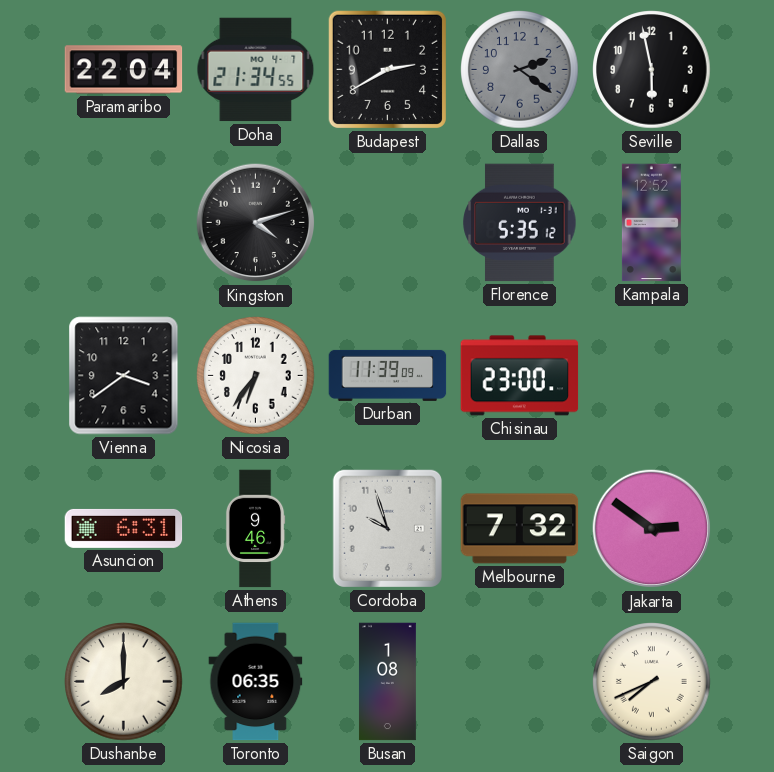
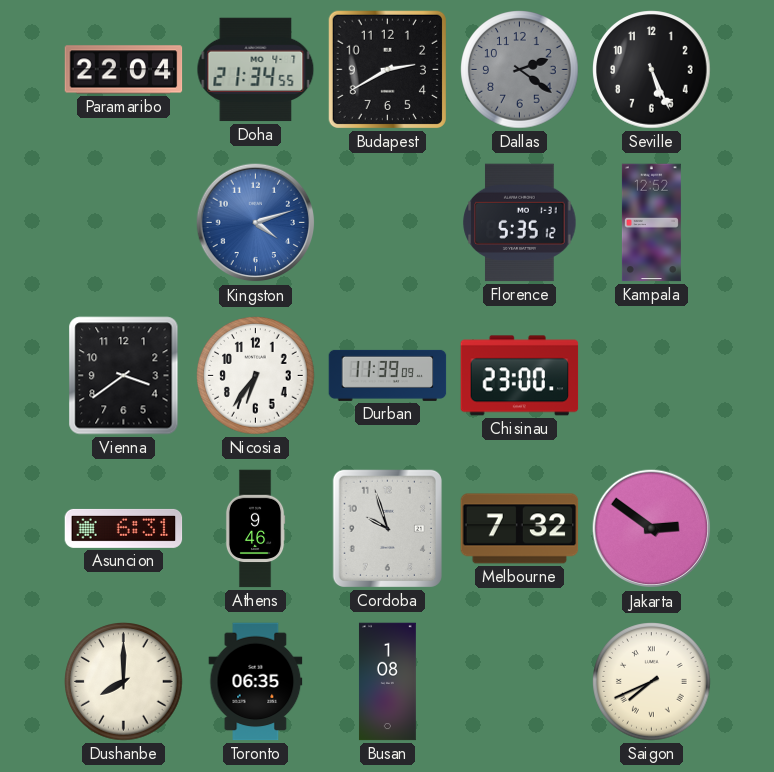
Seville: 5:58 -> 5:26 (652, 70)
Kingston dial: black -> blue (256, 223)
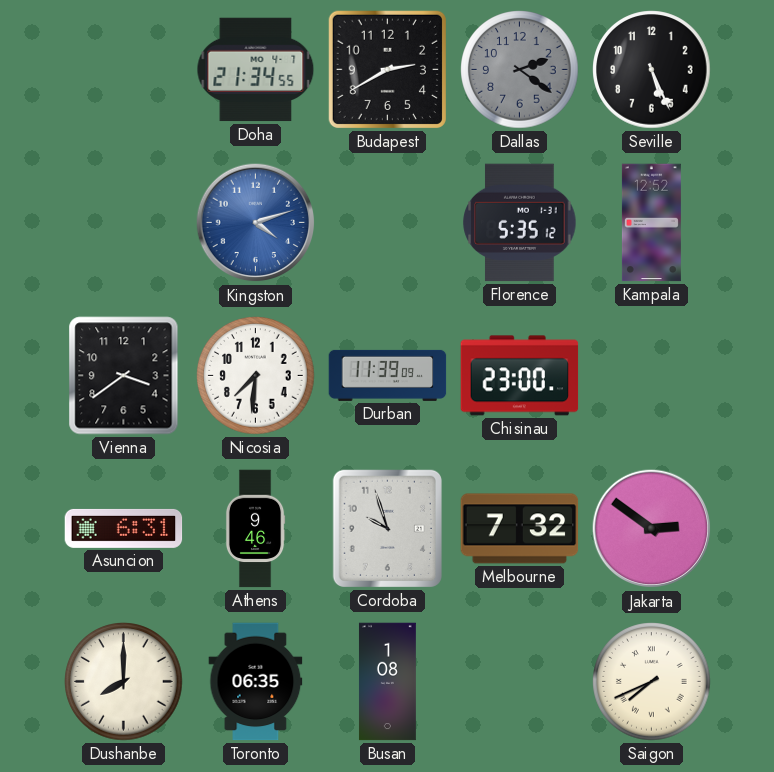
Paramaribo: 22:04 -> none (124, 70)
Nicosia: 6:36 -> 7:31 (256, 376)
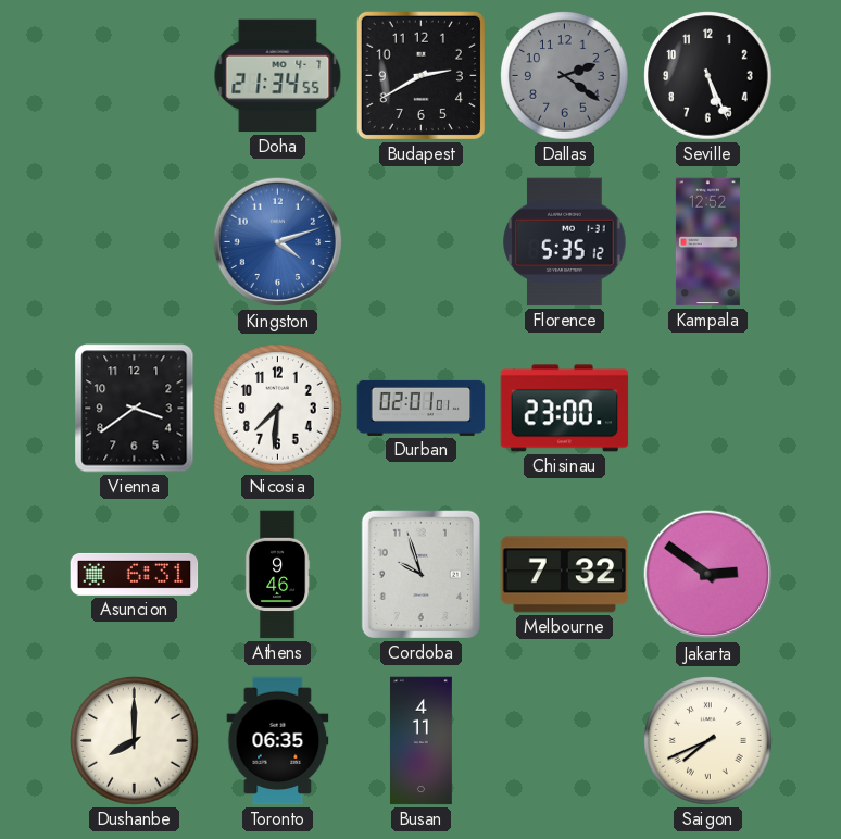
Durban: 11:39 -> 02:01 (422, 408)
Busan: 1:08 -> 4:11 (421, 741)
